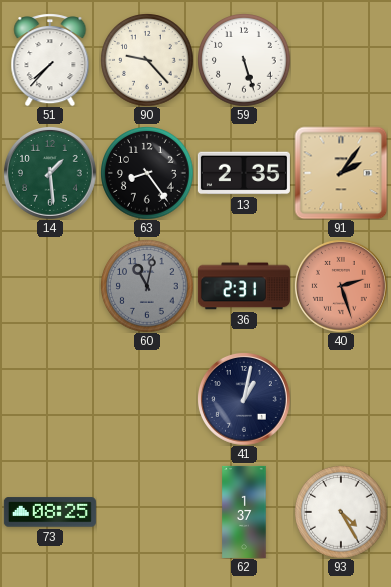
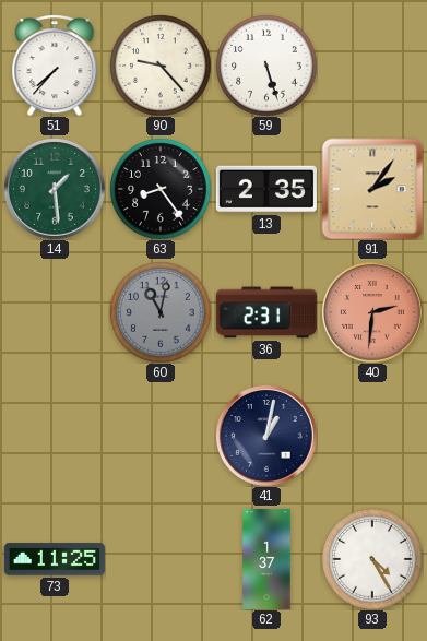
40: 2:27 -> 2:31 (372, 312)
73: 08:25 -> 11:25 (55, 559)
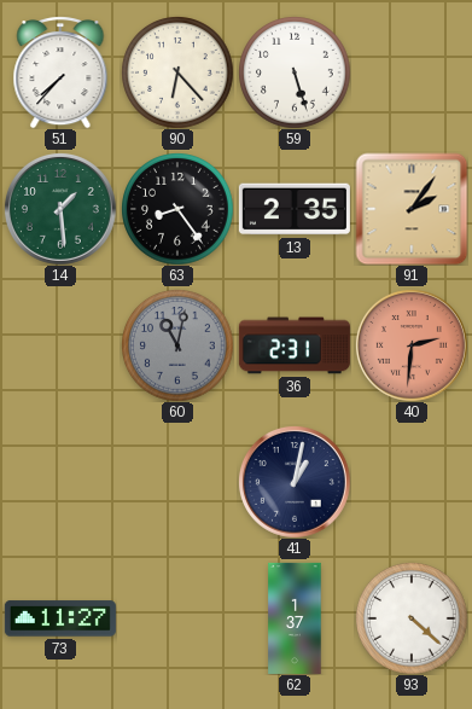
90: 9:23 -> 6:23 (177, 72)
73: 11:25 -> 11:27 (60, 618)
93: 4:25 -> 4:22 (412, 618)
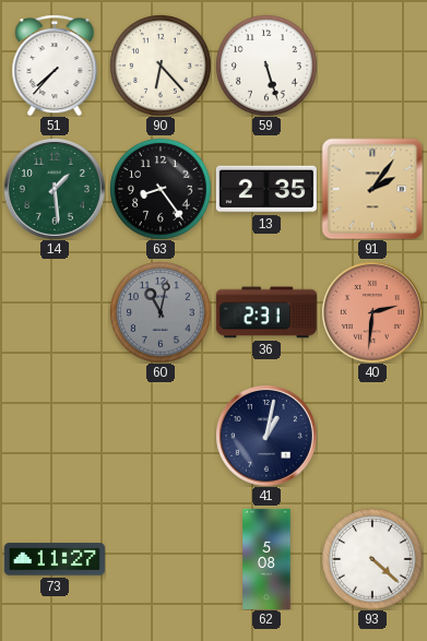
62: 1:37 -> 5:08 (266, 559)
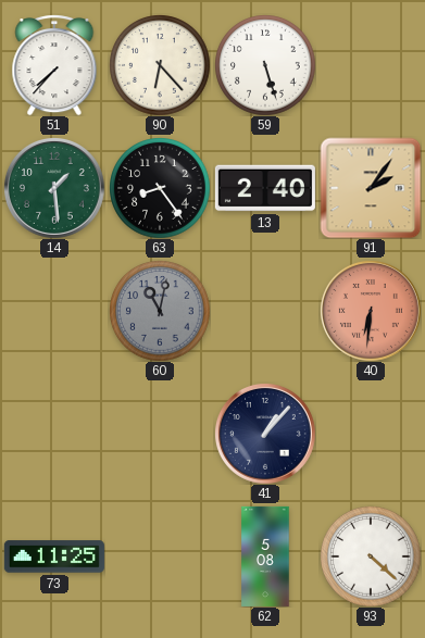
13: 2:35 -> 2:40 (265, 188)
36: 2:31 -> none (266, 312)
40: 2:31 -> 6:31 (371, 311)
41: 1:02 -> 1:07 (265, 434)
73: 11:27 -> 11:25 (54, 556)
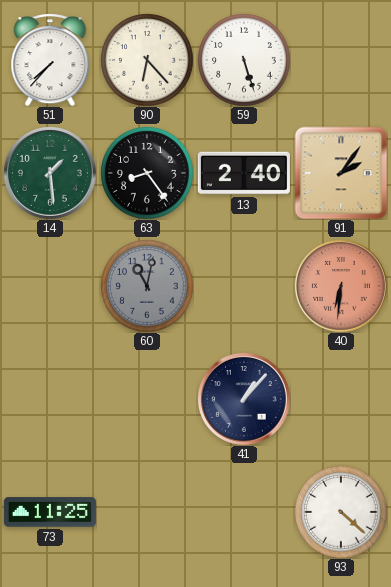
62: 5:08 -> none (265, 556)
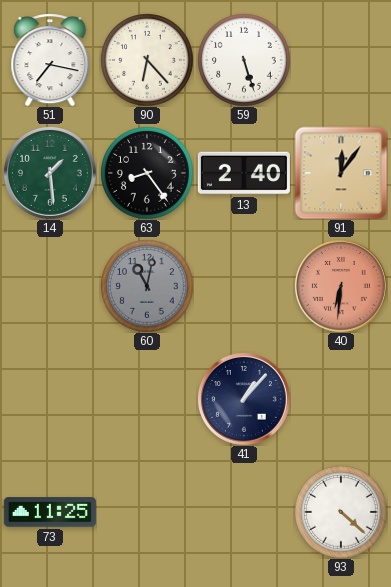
51: 7:37 -> 7:17 (50, 60)
91: 2:06 -> 12:06 (341, 173)
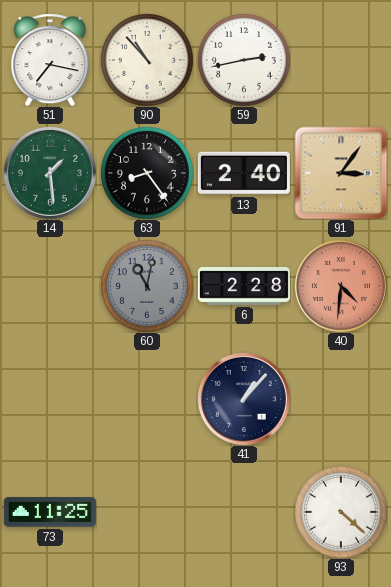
90: 6:23 -> 10:53 (147, 60)
59: 5:27 -> 2:43 (244, 60)
91: 12:06 -> 3:06 (341, 173)
6: none -> 2:28 (244, 287)
40: 6:31 -> 4:31 (341, 286)
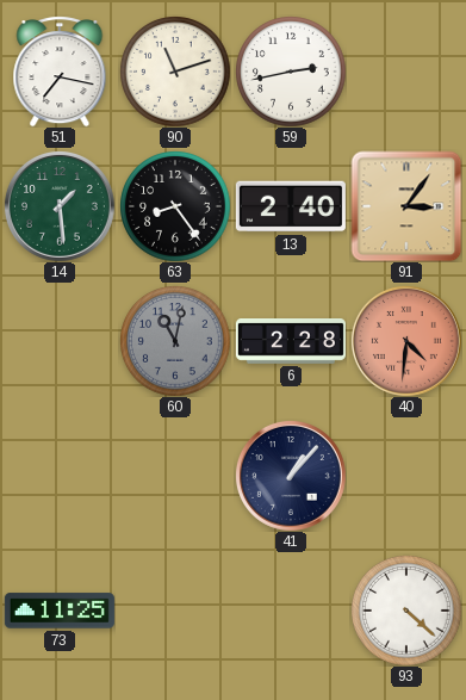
90: 10:53 -> 11:12 (175, 72)
